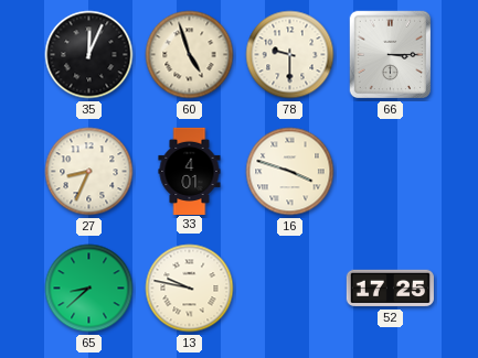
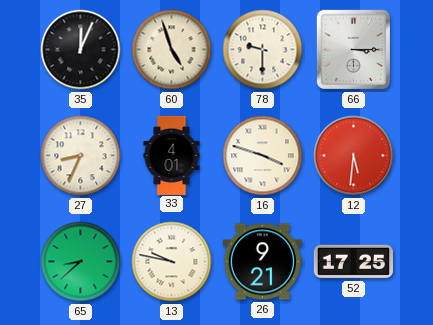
12: none -> 5:31 (354, 156)
26: none -> 9:21 (262, 262)
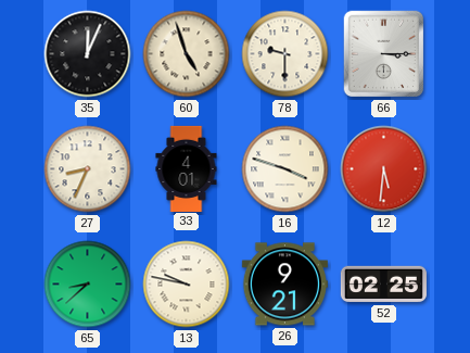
52: 17:25 -> 02:25 (383, 285)
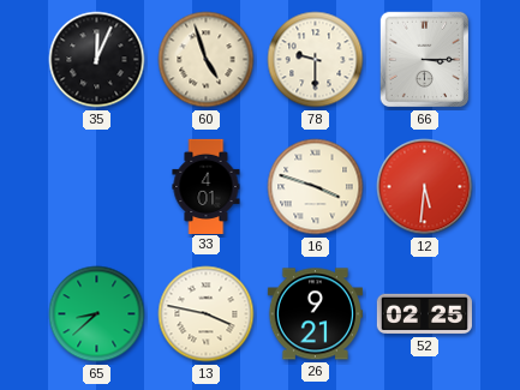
27: 8:34 -> none (88, 169)
13: 9:47 -> 3:47 (207, 314)
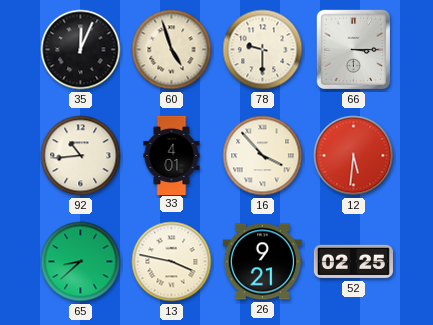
92: none -> 10:44 (81, 156)
16: 3:48 -> 3:53 (263, 156)
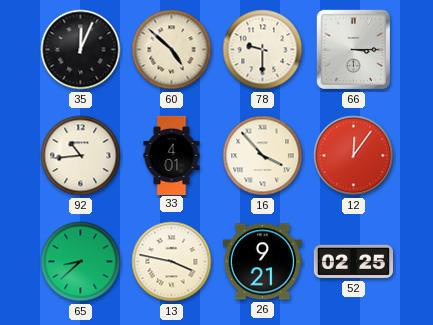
60: 4:57 -> 4:52 (172, 50)
12: 5:31 -> 12:06 (354, 156)
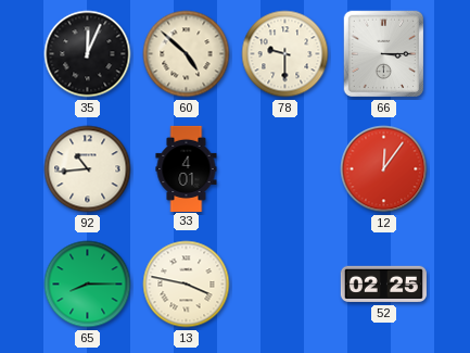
16: 3:53 -> none (263, 156)
65: 8:38 -> 8:15 (88, 285)
26: 9:21 -> none (262, 262)
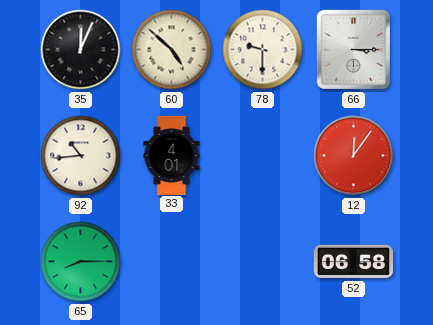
13: 3:47 -> none (187, 285)
52: 02:25 -> 06:58 (353, 262)
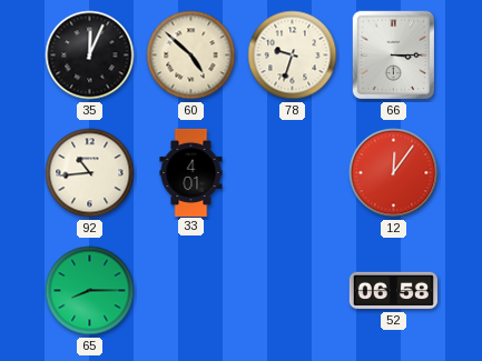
78: 9:30 -> 9:33 (293, 56)
